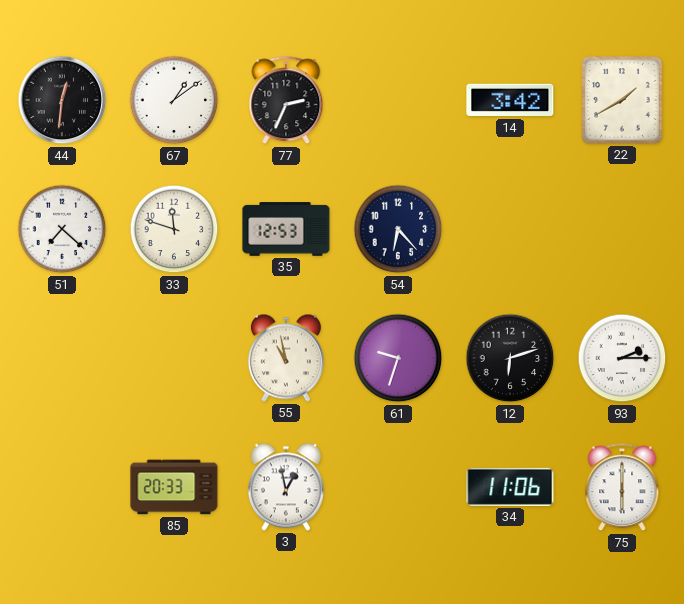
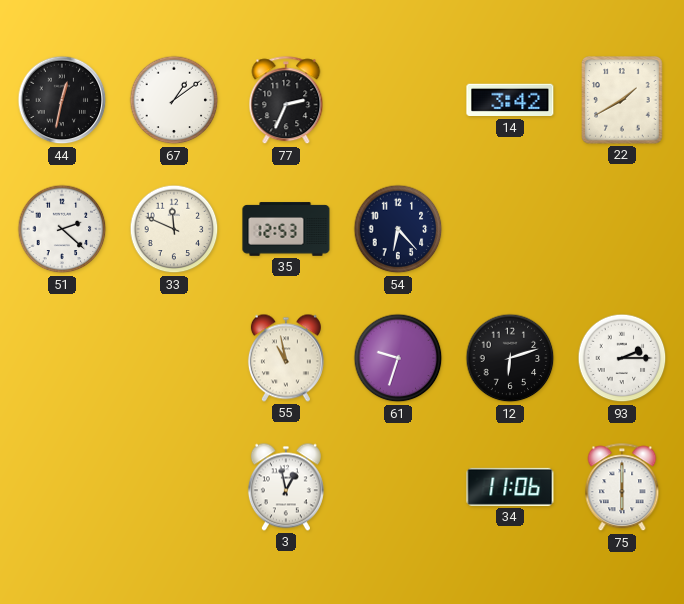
44: 12:31 -> 12:32 (62, 100)
51: 7:22 -> 2:22 (62, 229)
33: 11:48 -> 11:49 (174, 229)
85: 20:33 -> none (174, 487)
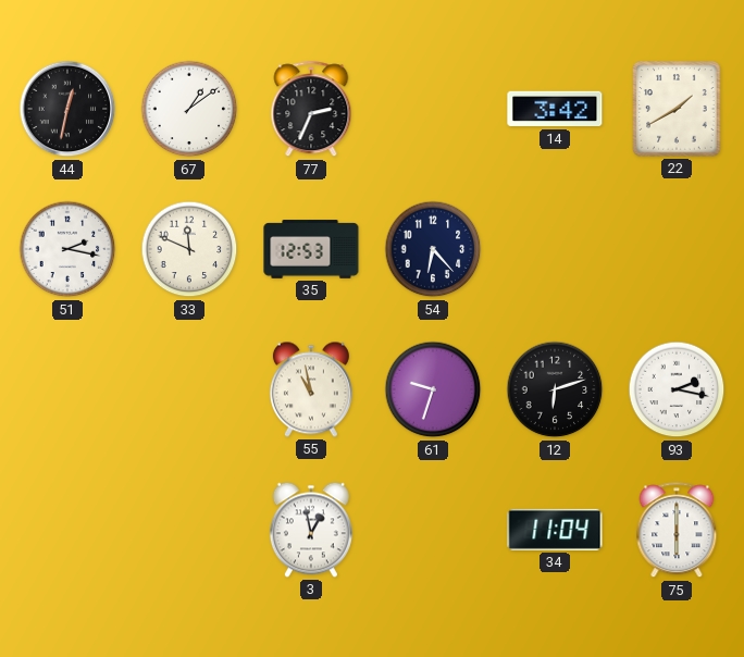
51: 2:22 -> 2:17 (67, 249)
93: 2:15 -> 2:17 (677, 389)
34: 11:06 -> 11:04 (555, 530)
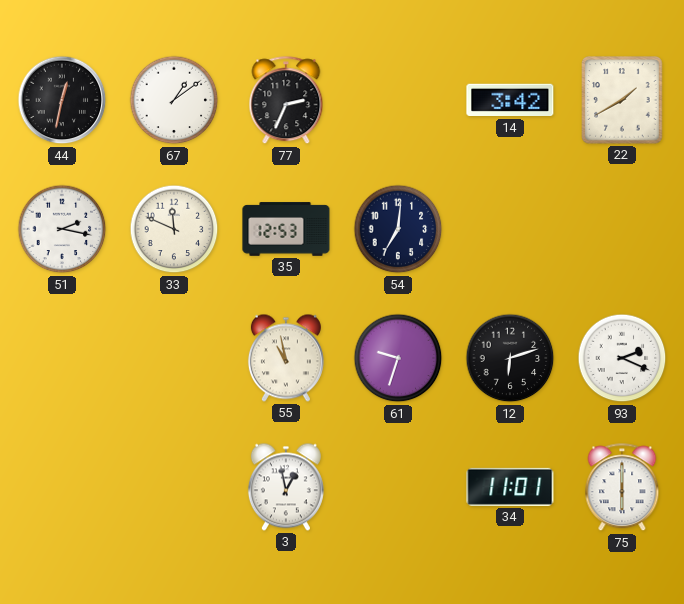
54: 6:23 -> 7:01 (398, 229)
93: 2:17 -> 2:19 (622, 358)
34: 11:04 -> 11:01 (510, 487)
